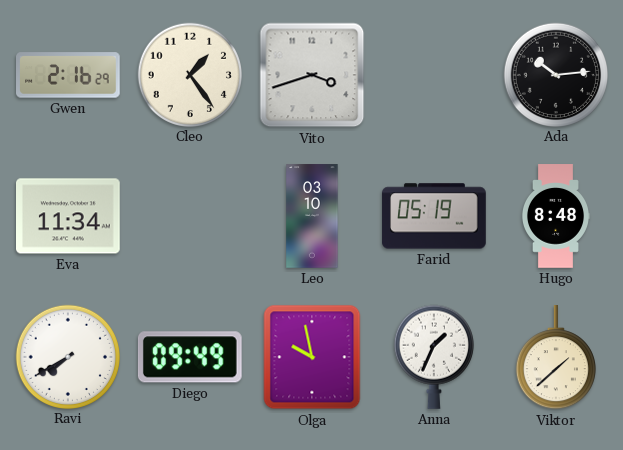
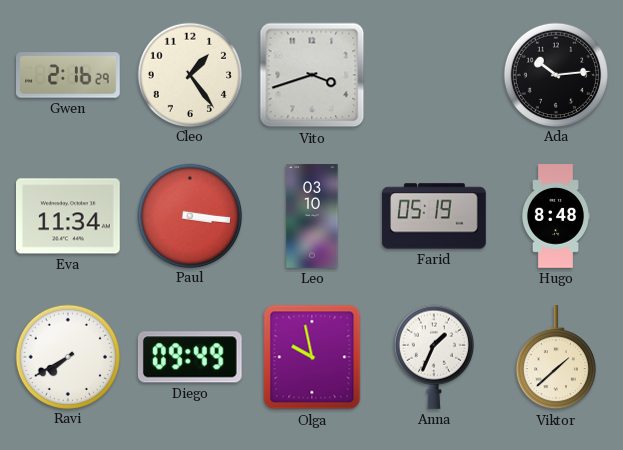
Paul: none -> 3:16 (189, 215)
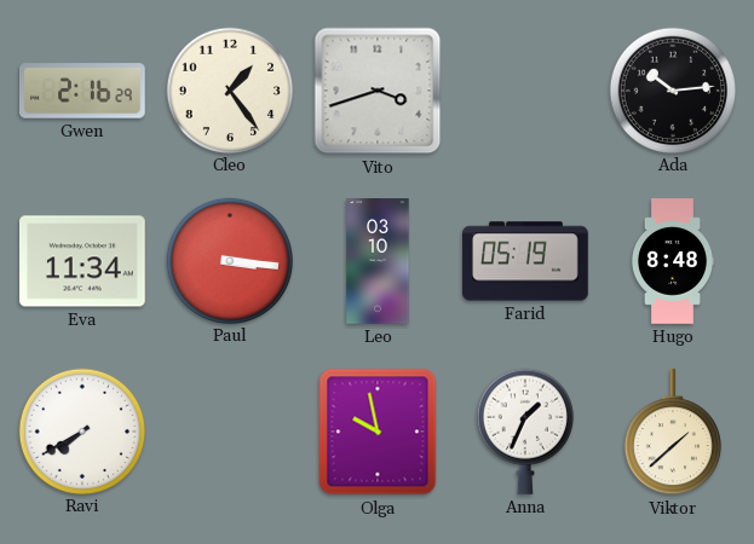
Diego: 09:49 -> none (190, 357)
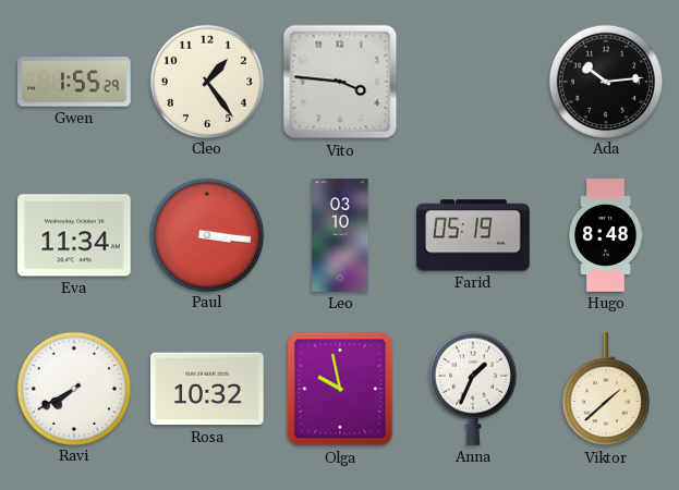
Gwen: 2:16 -> 1:55 (75, 82)
Vito: 3:42 -> 3:46 (340, 82)
Rosa: none -> 10:32 (208, 389)
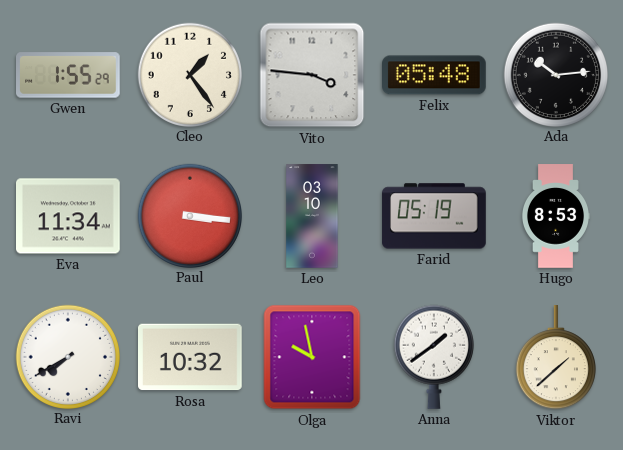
Felix: none -> 05:48 (435, 75)
Hugo: 8:48 -> 8:53 (556, 216)
Anna: 1:34 -> 1:39 (434, 357)
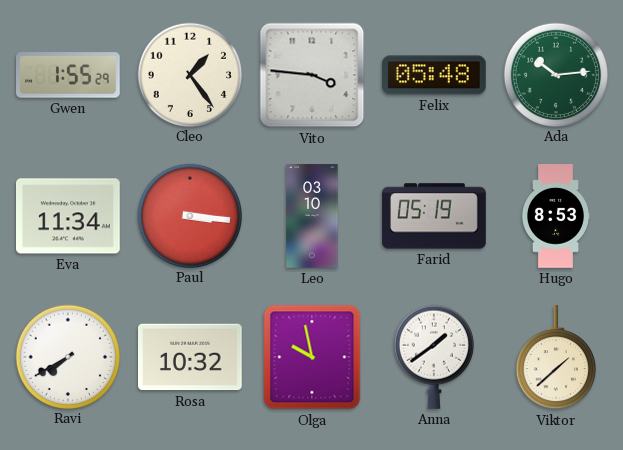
Ada dial: black -> green (555, 74)
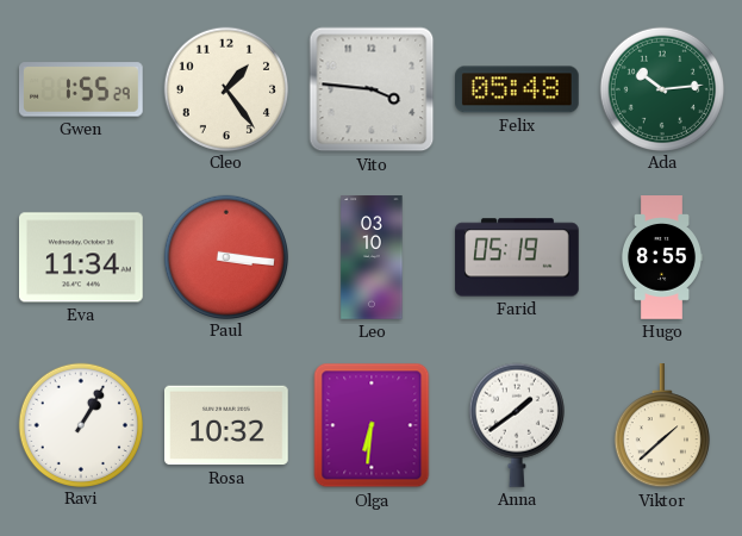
Hugo: 8:53 -> 8:55 (662, 257)
Ravi: 7:40 -> 1:05 (80, 424)
Olga: 9:58 -> 6:31 (372, 425)
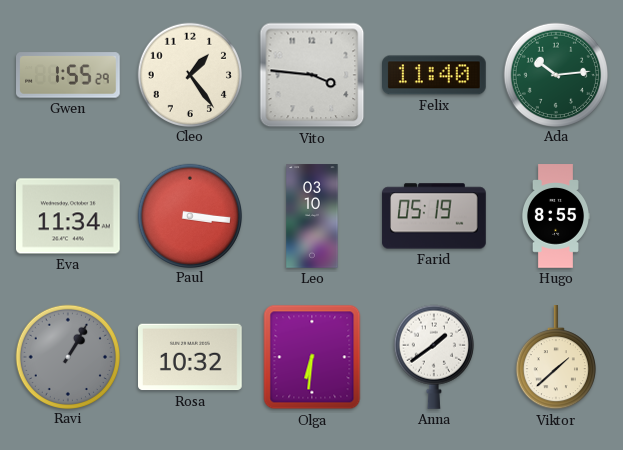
Felix: 05:48 -> 11:40 (435, 75)
Ravi dial: white -> grey (67, 356)
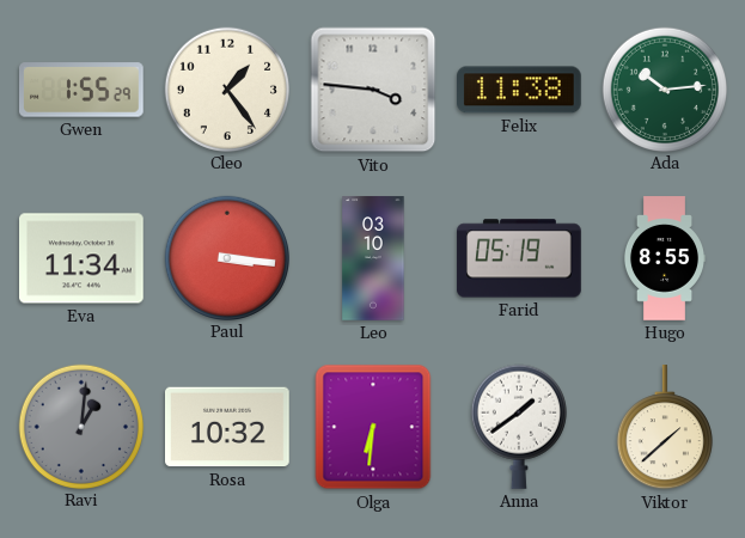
Felix: 11:40 -> 11:38 (520, 90)
Ravi: 1:05 -> 1:01 (80, 426)
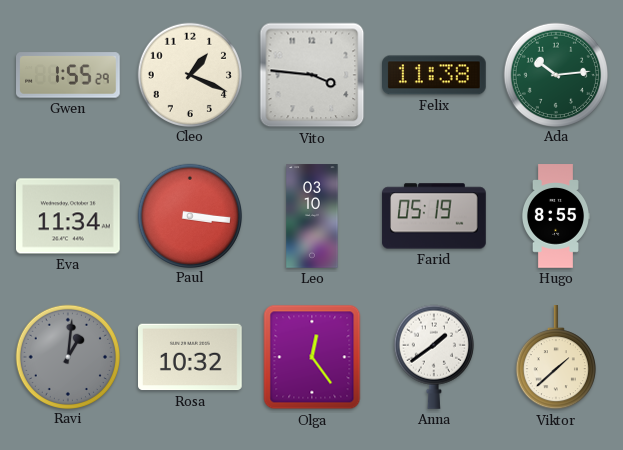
Cleo: 1:24 -> 1:19 (189, 74)
Olga: 6:31 -> 12:24 (312, 357)
